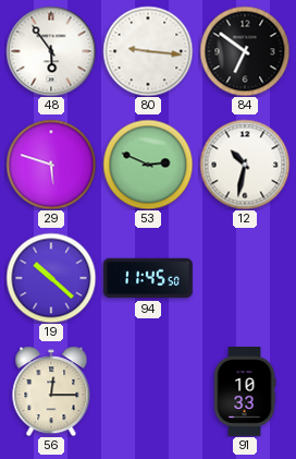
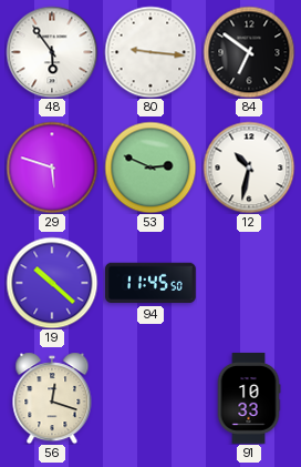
56: 12:15 -> 12:18 (52, 398)
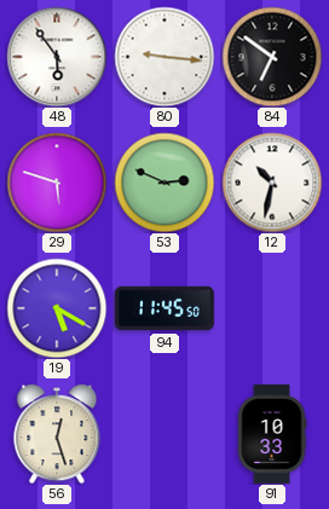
19: 10:22 -> 5:20 (57, 308)
56: 12:18 -> 12:27 (57, 434)
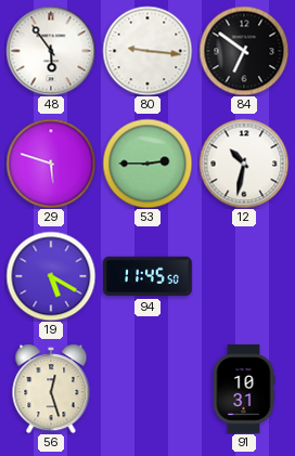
53: 2:49 -> 2:45 (147, 164)
91: 10:33 -> 10:31 (244, 390)
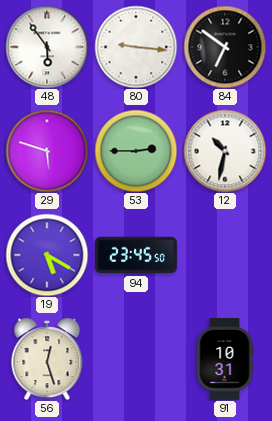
94: 11:45 -> 23:45 (137, 255)
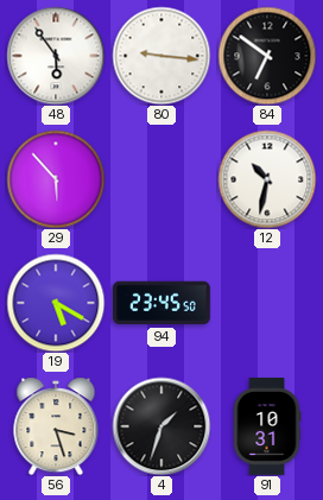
29: 5:48 -> 5:53 (56, 179)
53: 2:45 -> none (136, 151)
56: 12:27 -> 3:27 (56, 426)
4: none -> 1:33 (161, 426)
